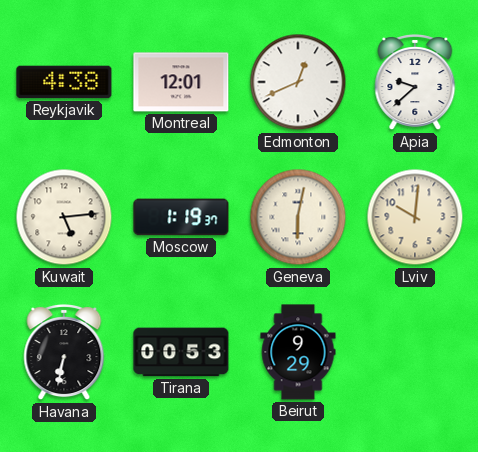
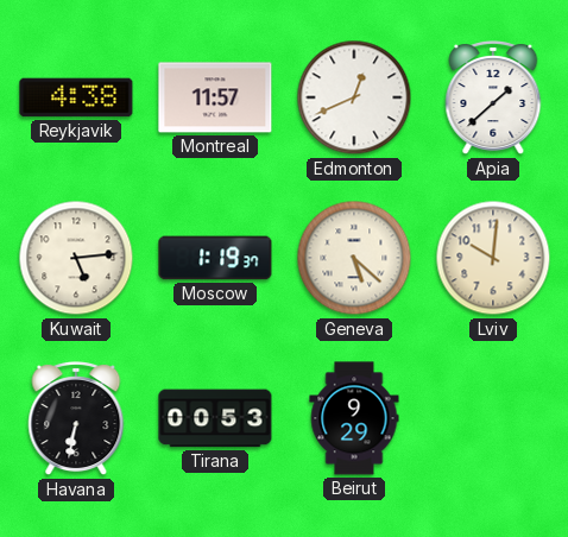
Montreal: 12:01 -> 11:57 (215, 97)
Apia: 9:38 -> 1:38 (493, 99)
Geneva: 6:02 -> 5:22 (354, 258)
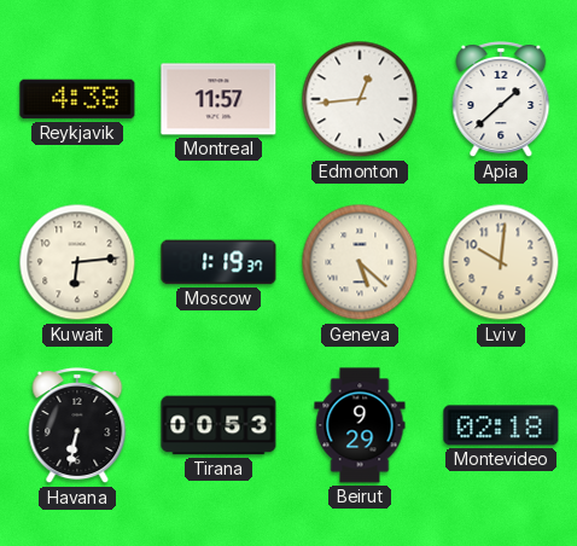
Edmonton: 12:41 -> 12:44 (360, 99)
Kuwait: 5:14 -> 6:14 (77, 262)
Montevideo: none -> 02:18 (501, 425)
